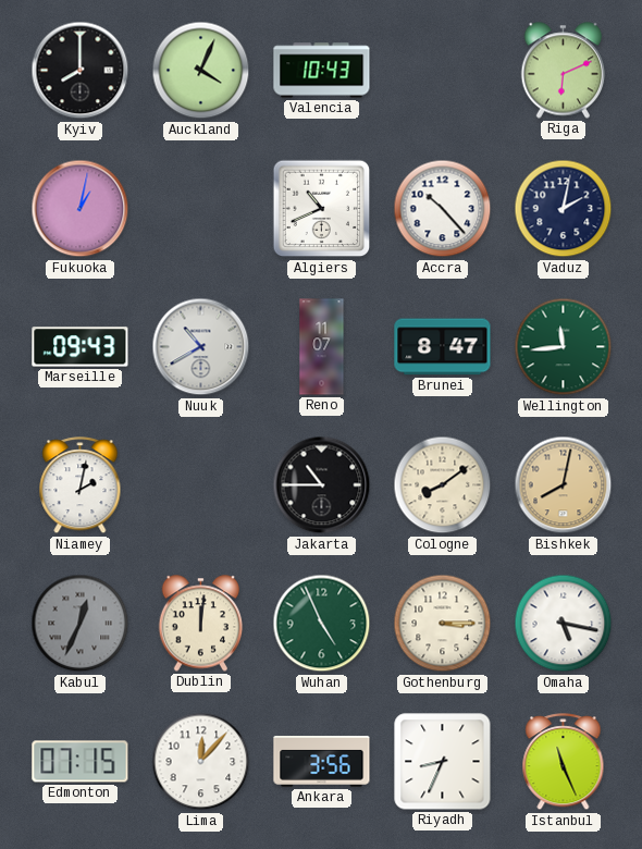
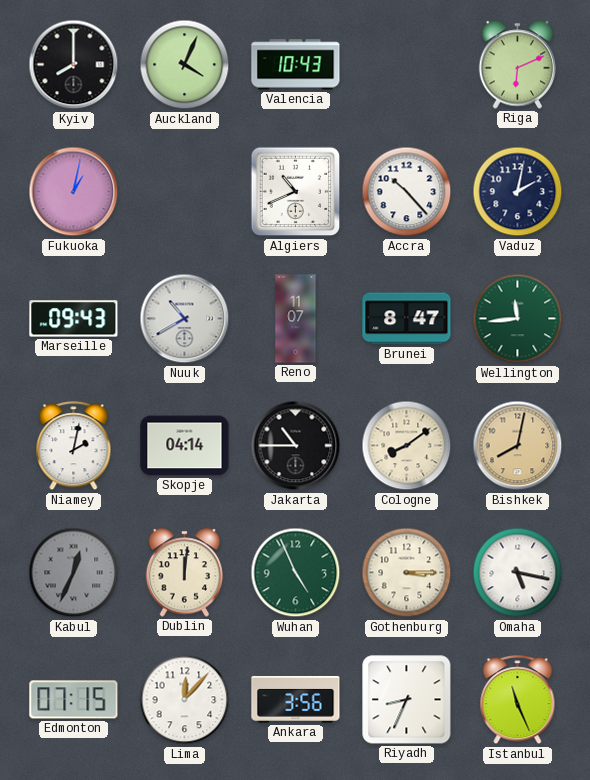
Skopje: none -> 04:14 (185, 446)
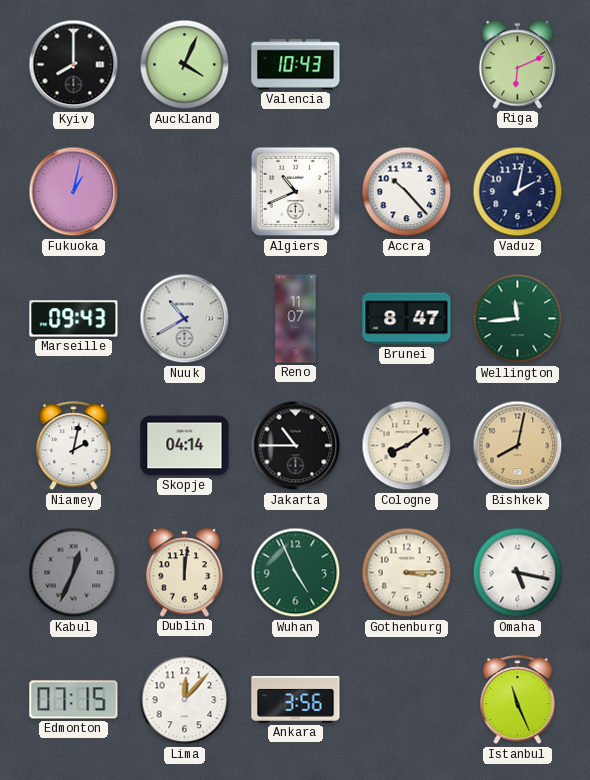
Riyadh: 8:34 -> none (407, 700)
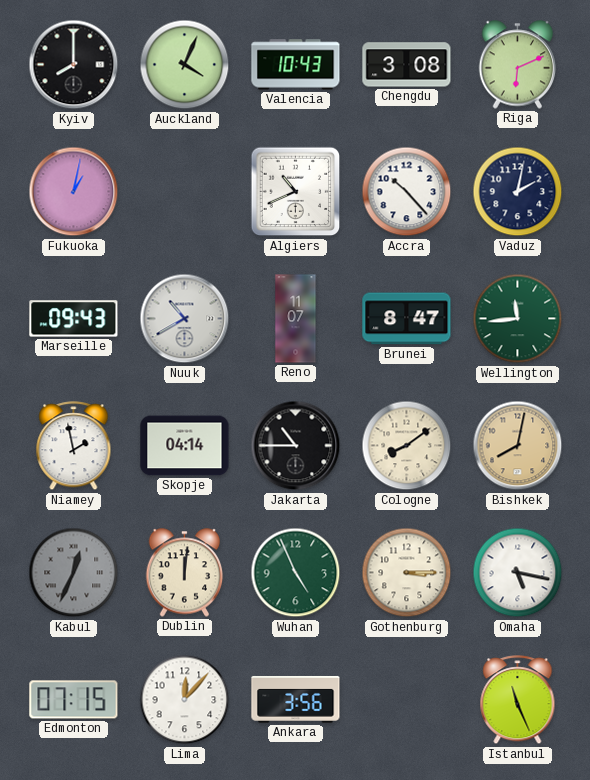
Chengdu: none -> 3:08 (407, 65)
Niamey: 2:02 -> 1:58 (74, 446)
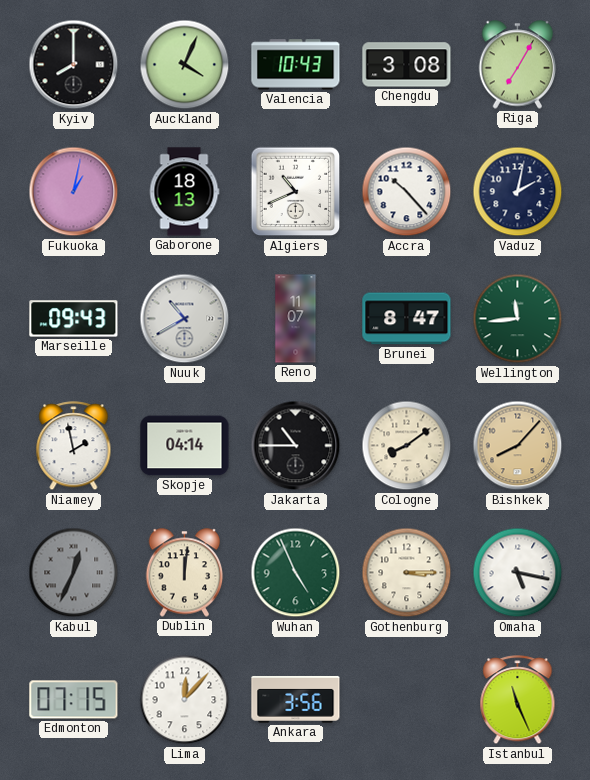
Riga: 6:11 -> 7:05 (518, 65)
Gaborone: none -> 18:13 (184, 192)
Bishkek: 8:02 -> 8:07 (518, 446)
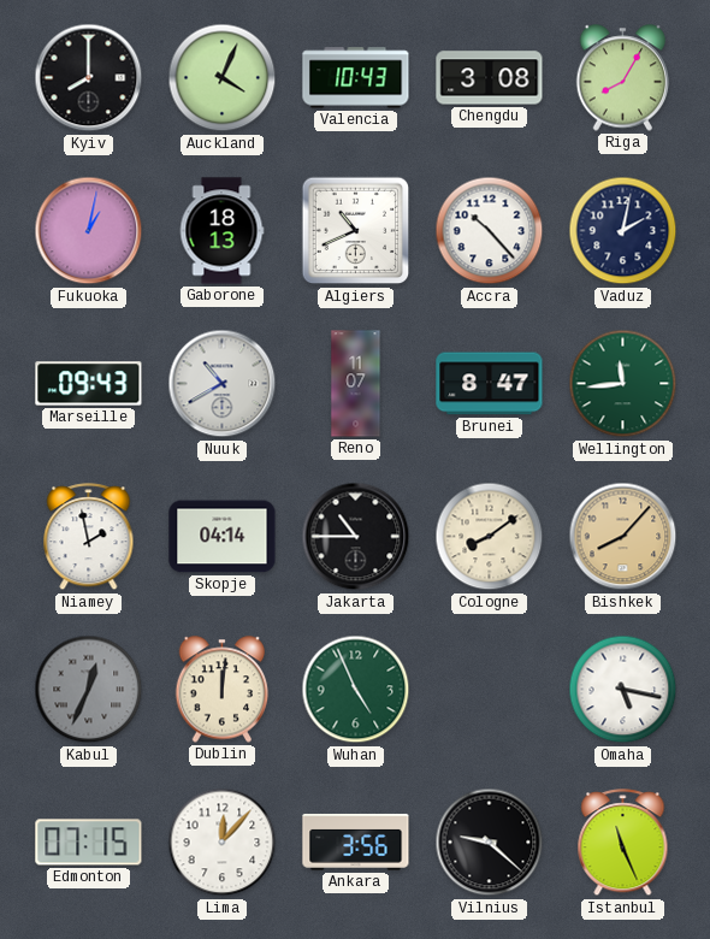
Riga: 7:05 -> 8:05 (623, 78)
Gothenburg: 3:15 -> none (407, 573)
Vilnius: none -> 9:22 (490, 843)
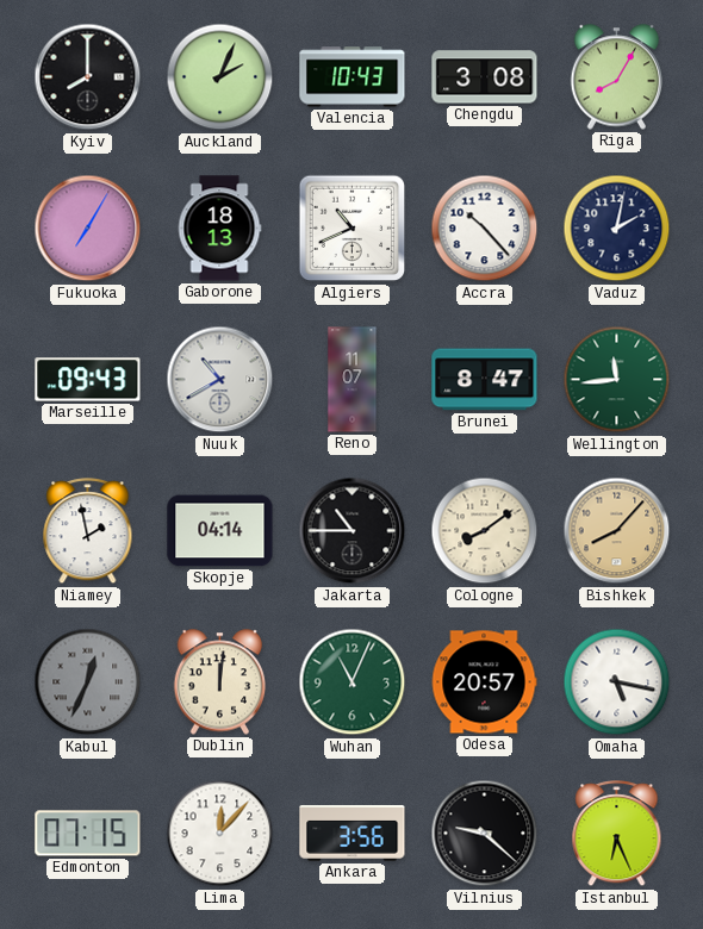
Auckland: 4:04 -> 2:04 (220, 77)
Fukuoka: 1:02 -> 7:05 (88, 229)
Wuhan: 4:56 -> 11:04 (353, 682)
Odesa: none -> 20:57 (484, 682)
Istanbul: 11:26 -> 6:26 (617, 834)
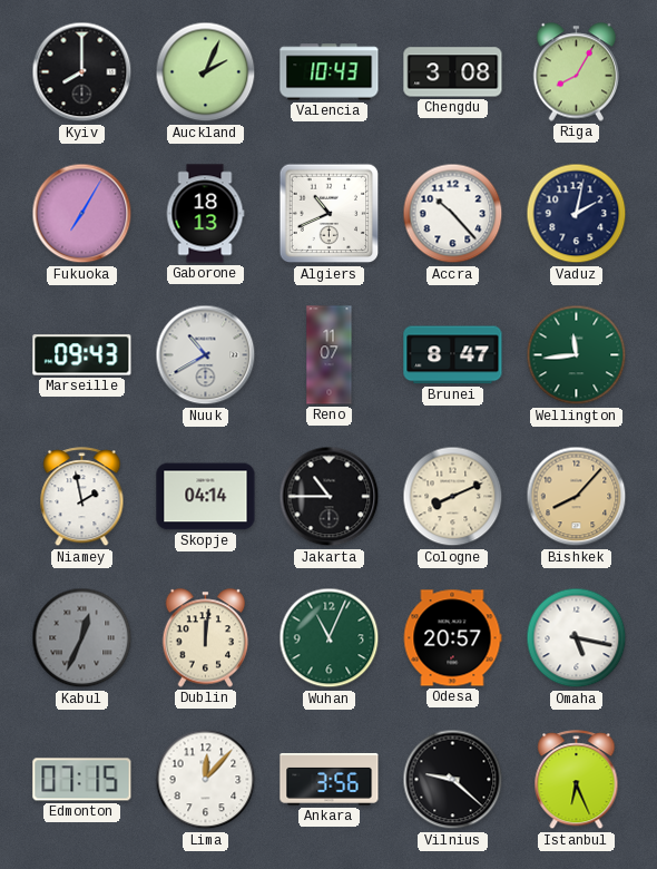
Cologne: 8:09 -> 8:11 (453, 497)
